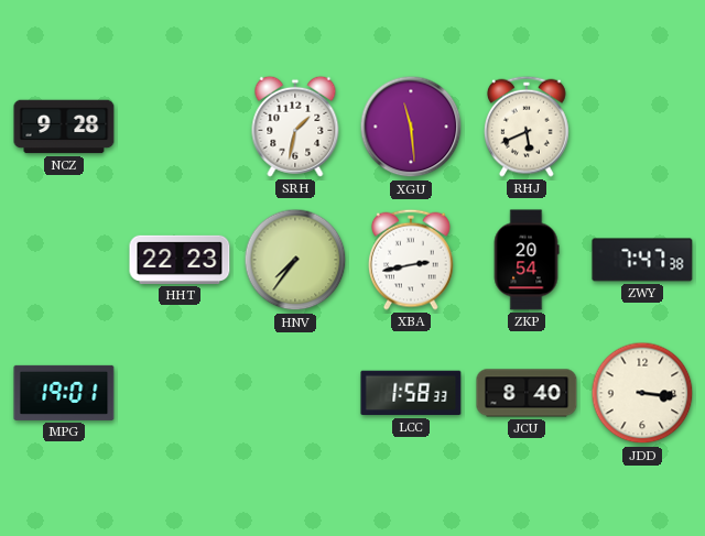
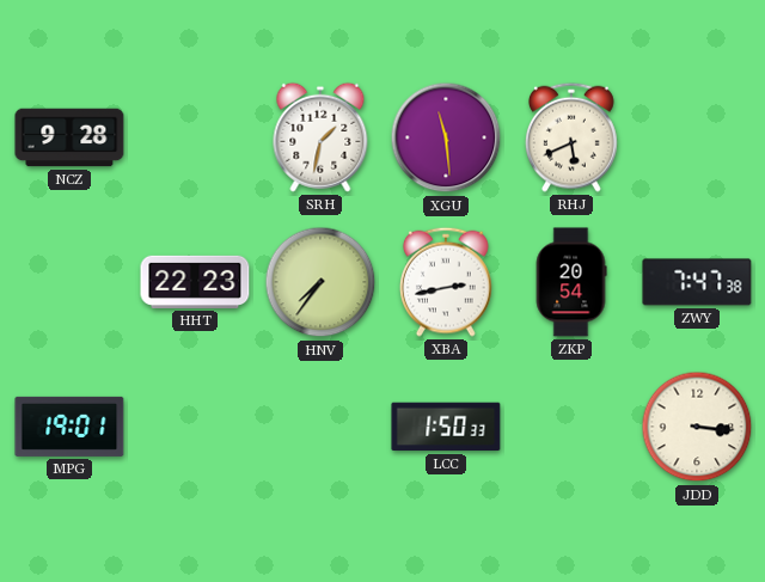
LCC: 1:58 -> 1:50 (446, 427)
JCU: 8:40 -> none (527, 393)
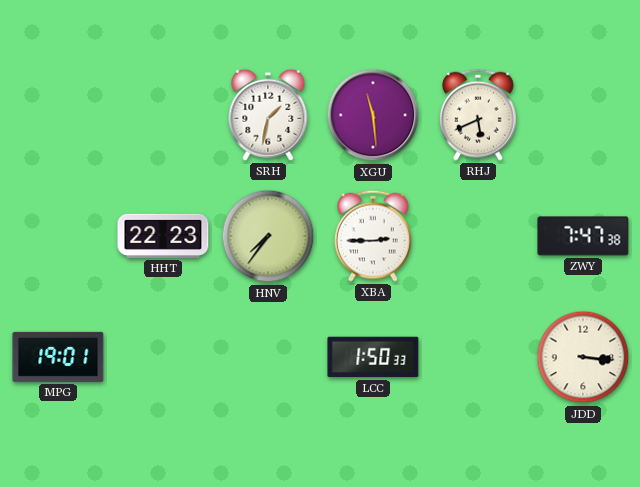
NCZ: 9:28 -> none (69, 137)
XBA: 2:43 -> 2:45 (374, 236)
ZKP: 20:54 -> none (571, 282)
